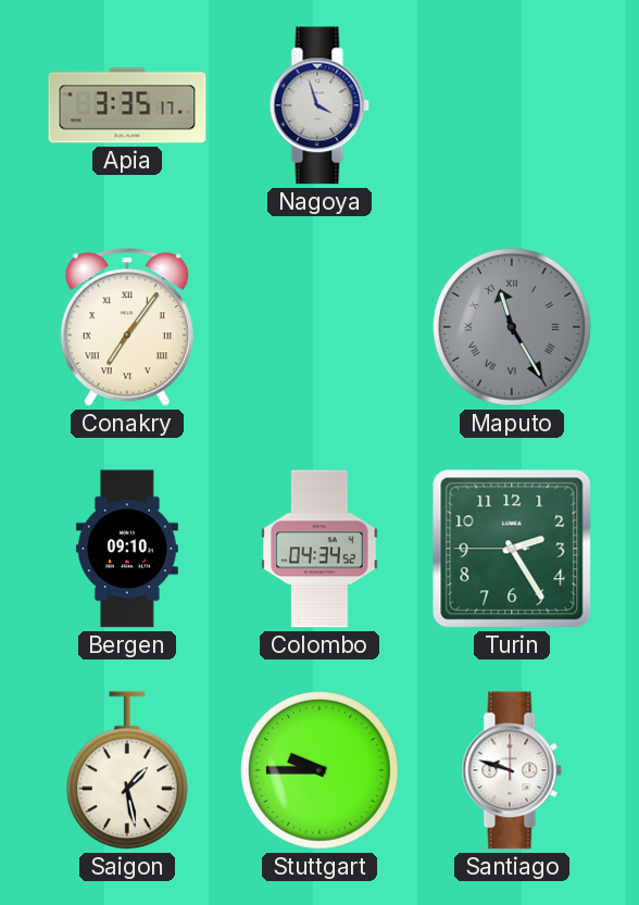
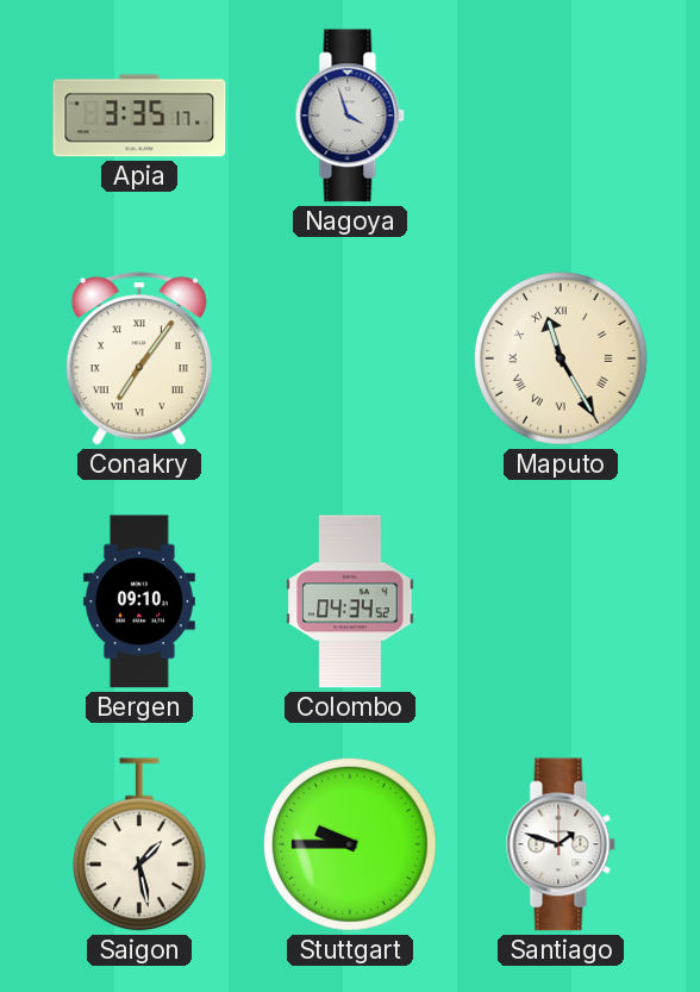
Maputo dial: grey -> cream (562, 360)
Turin: 2:24 -> none (512, 549)
Santiago: 9:48 -> 1:48 (561, 844)
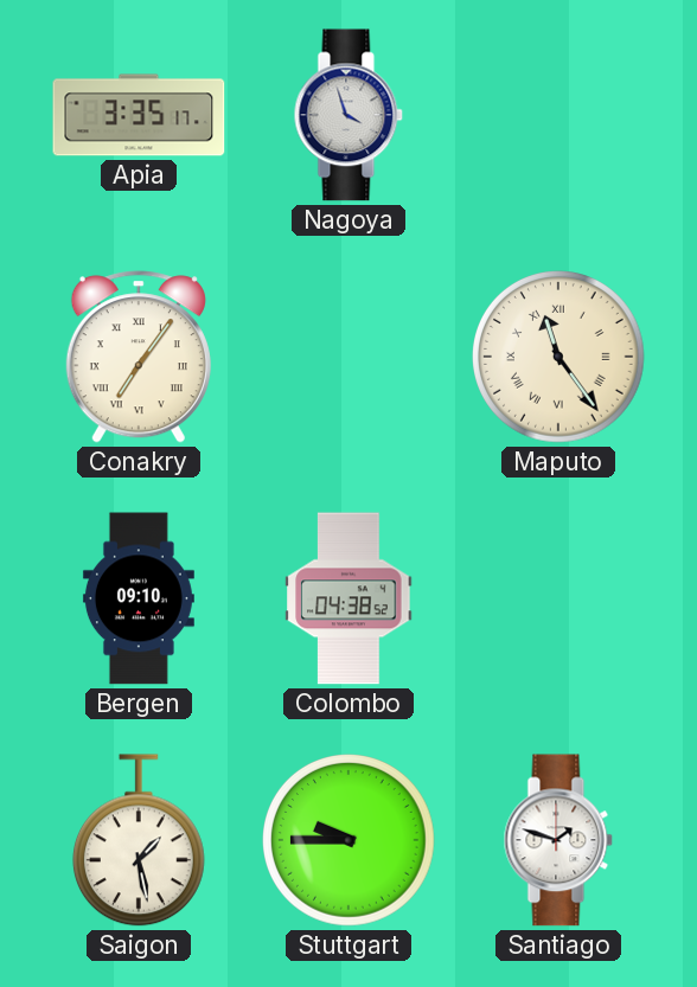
Maputo: 11:25 -> 11:24 (559, 358)
Colombo: 04:34 -> 04:38 (348, 598)
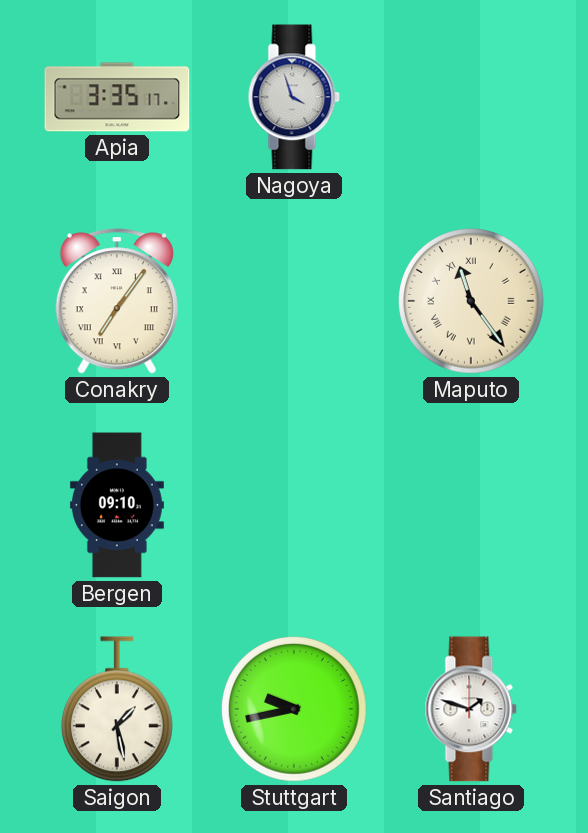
Colombo: 04:38 -> none (348, 598)
Stuttgart: 9:45 -> 9:43 (295, 710)
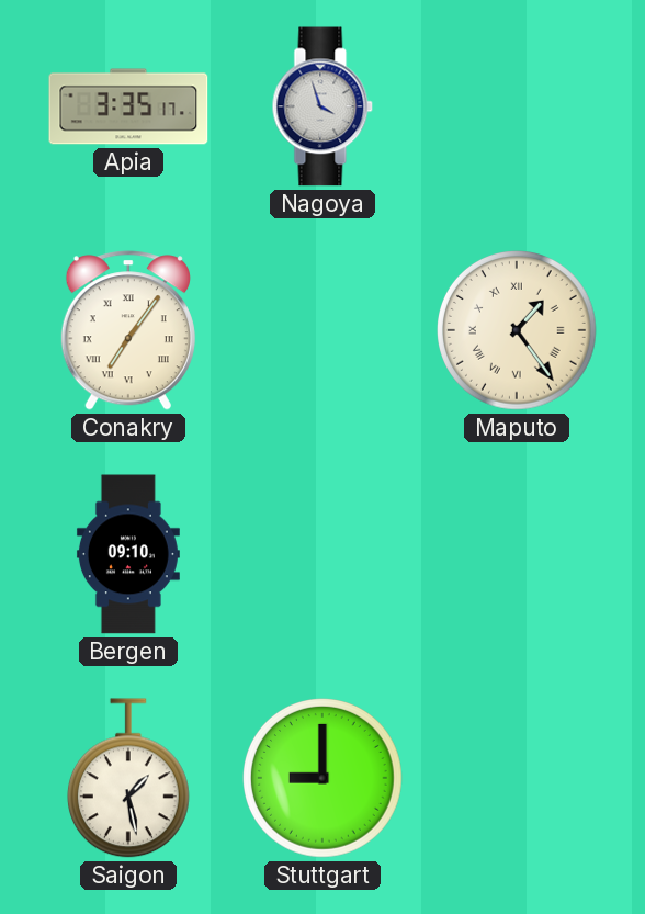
Maputo: 11:24 -> 1:24 (518, 331)
Stuttgart: 9:43 -> 9:00 (324, 779)
Santiago: 1:48 -> none (471, 709)
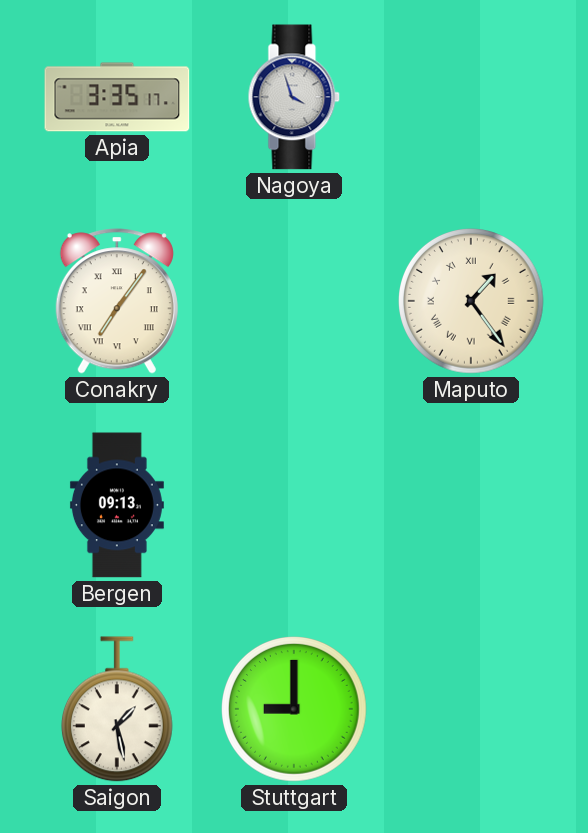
Bergen: 09:10 -> 09:13 (117, 505)
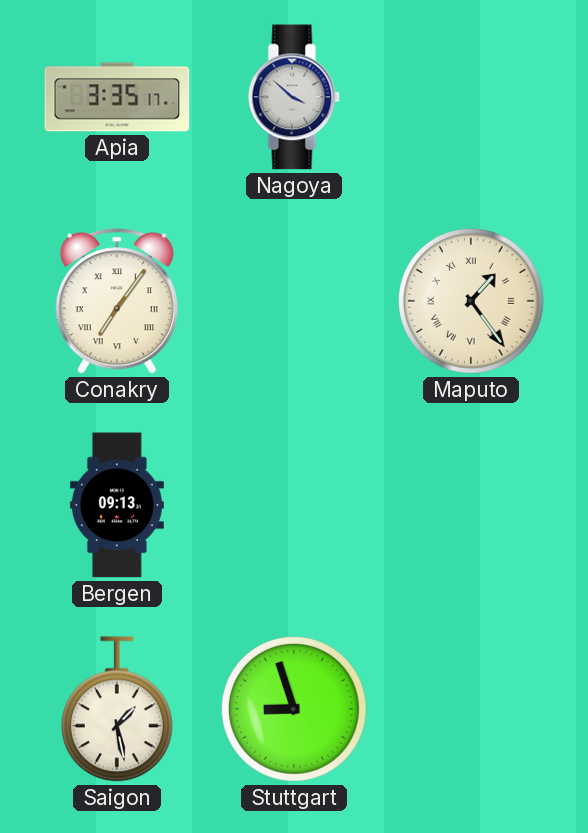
Nagoya: 3:57 -> 3:52 (294, 97)
Stuttgart: 9:00 -> 8:57 (295, 710)
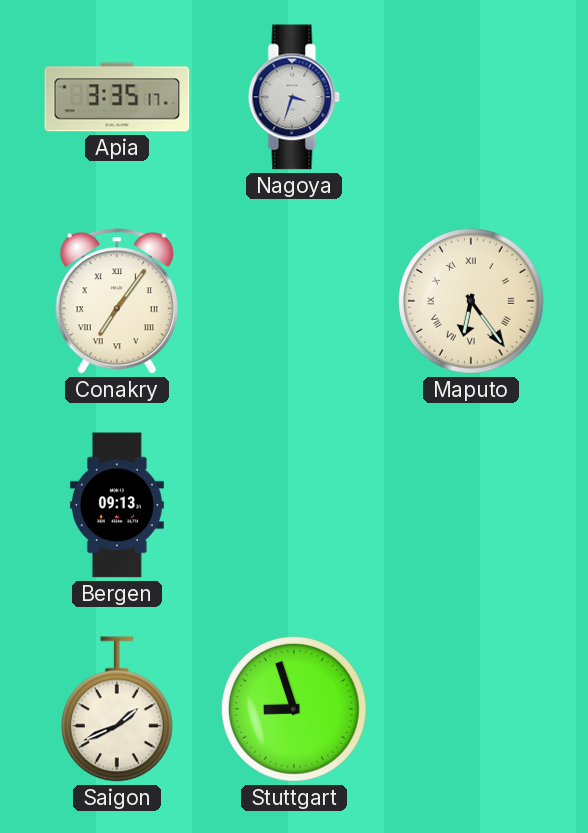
Nagoya: 3:52 -> 3:33 (294, 97)
Maputo: 1:24 -> 6:24 (472, 302)
Saigon: 1:28 -> 1:41 (117, 709)
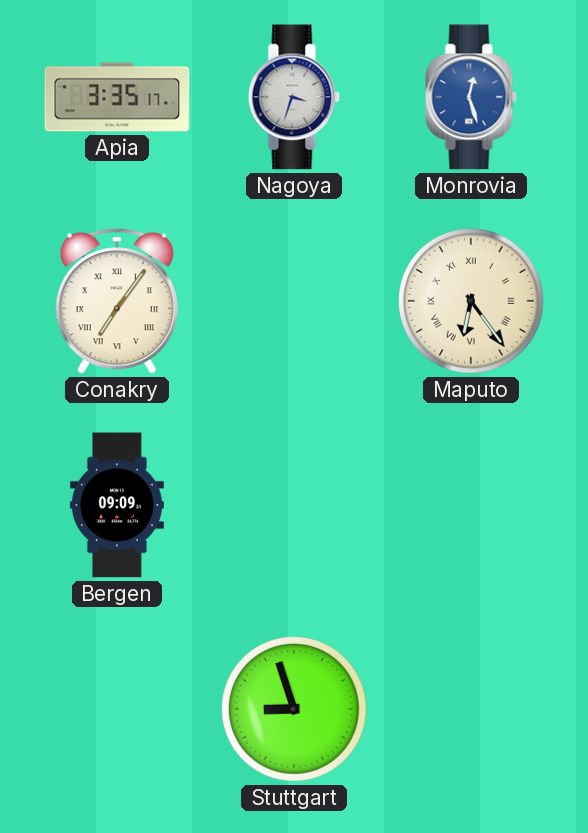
Monrovia: none -> 12:27 (471, 97)
Bergen: 09:13 -> 09:09 (117, 505)
Saigon: 1:41 -> none (117, 709)
